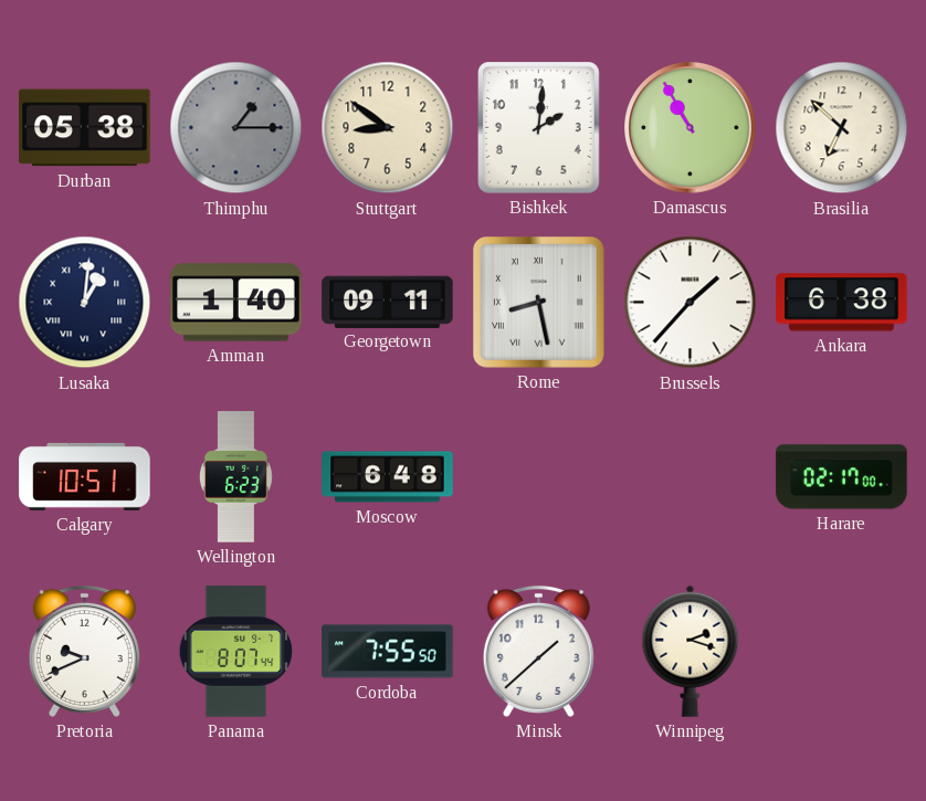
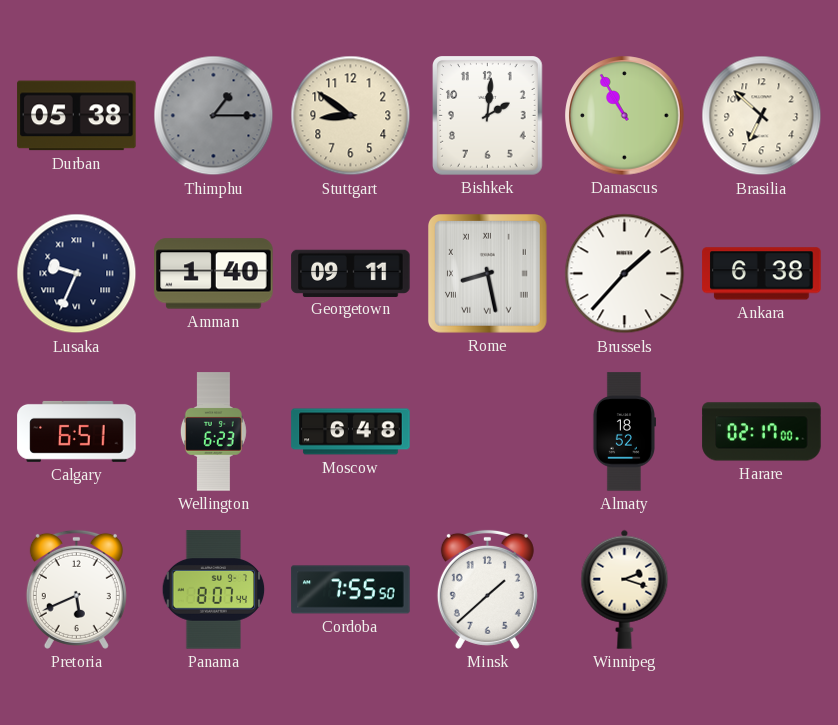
Lusaka: 1:01 -> 9:34 (77, 274)
Calgary: 10:51 -> 6:51 (77, 431)
Almaty: none -> 18:52 (624, 432)
Pretoria: 9:41 -> 5:41 (76, 589)
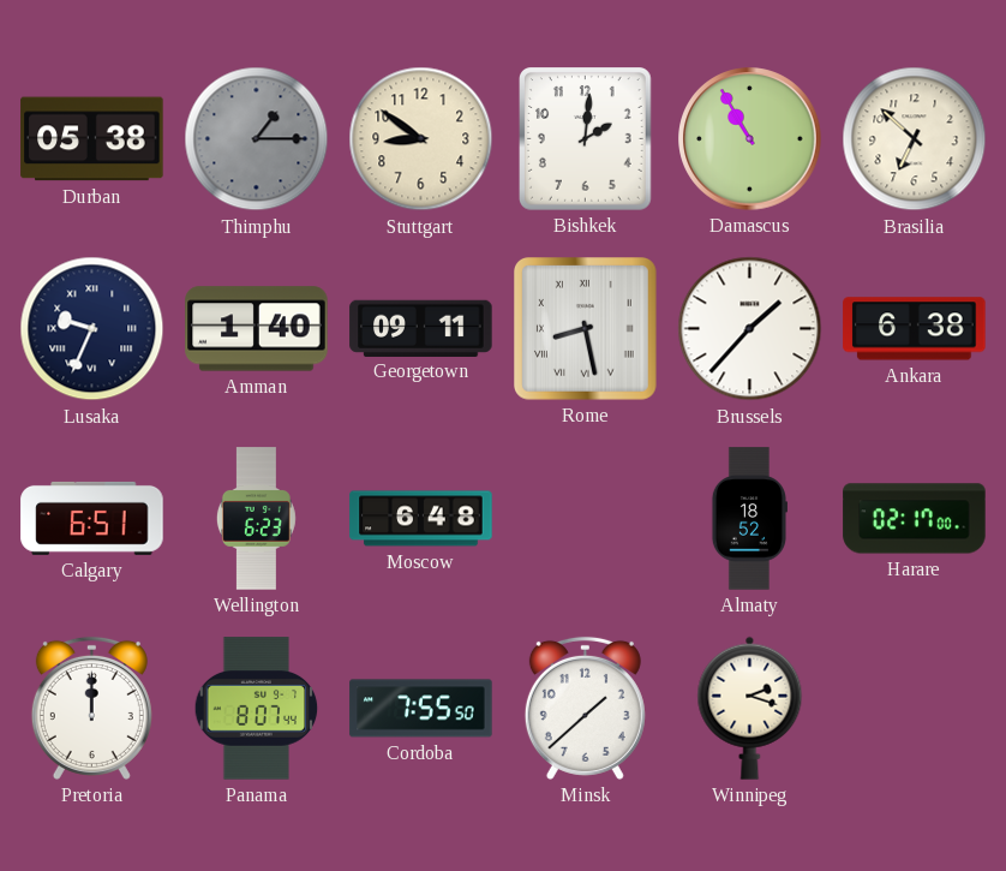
Pretoria: 5:41 -> 12:00 (91, 708)
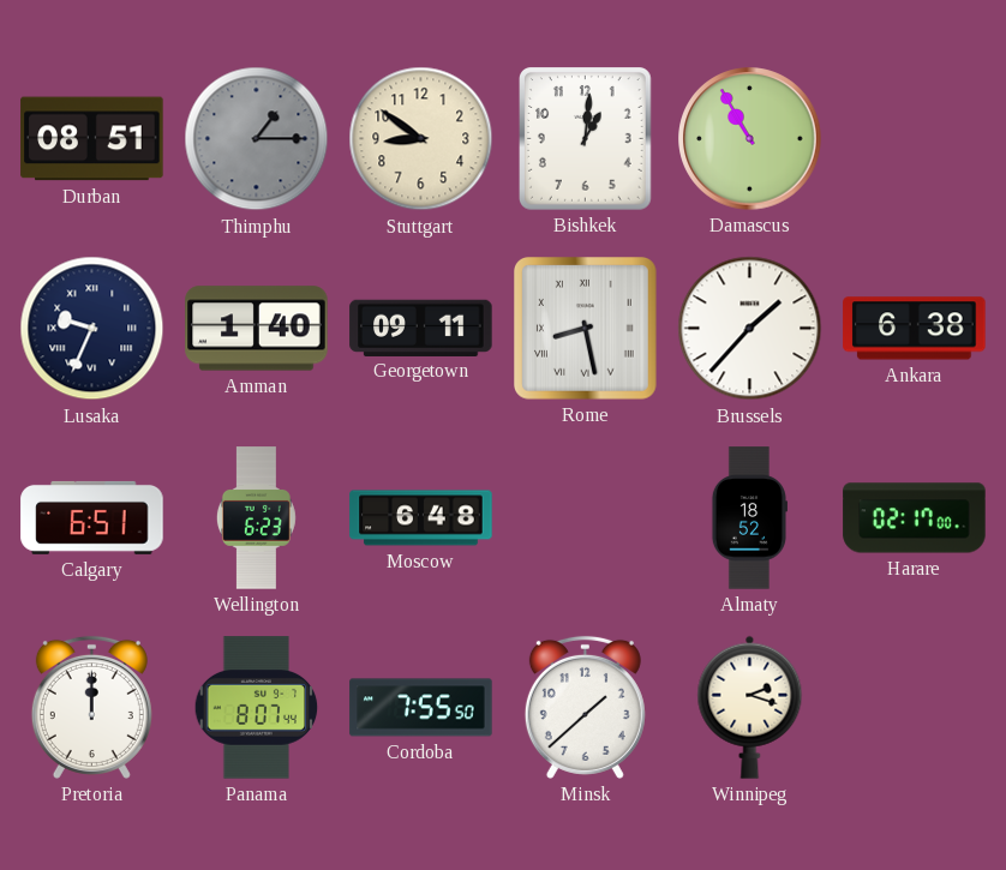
Durban: 05:38 -> 08:51 (92, 139)
Bishkek: 2:01 -> 1:01 (586, 139)
Brasilia: 6:52 -> none (915, 139)
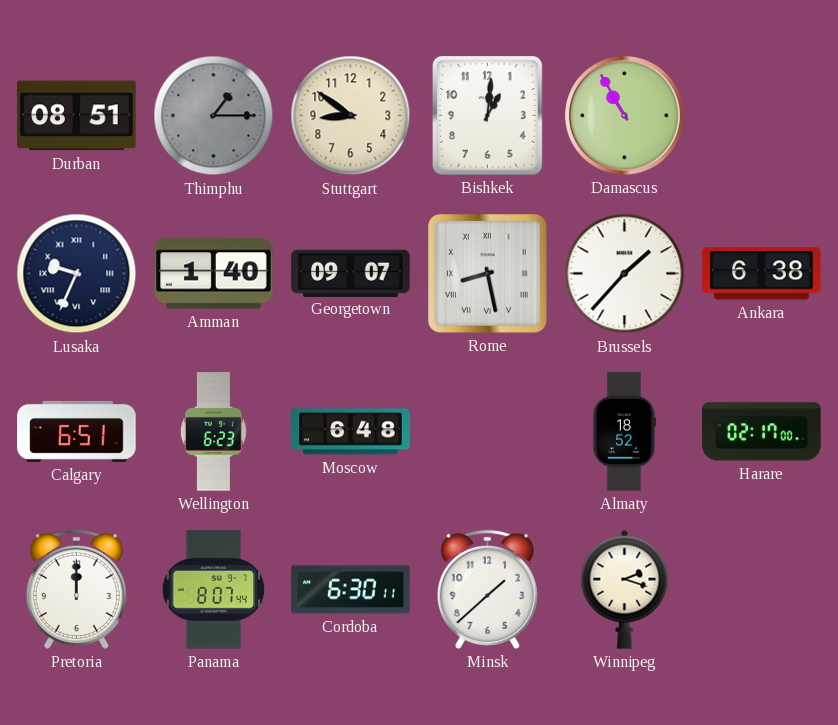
Georgetown: 09:11 -> 09:07 (351, 273)
Cordoba: 7:55 -> 6:30 (351, 590)
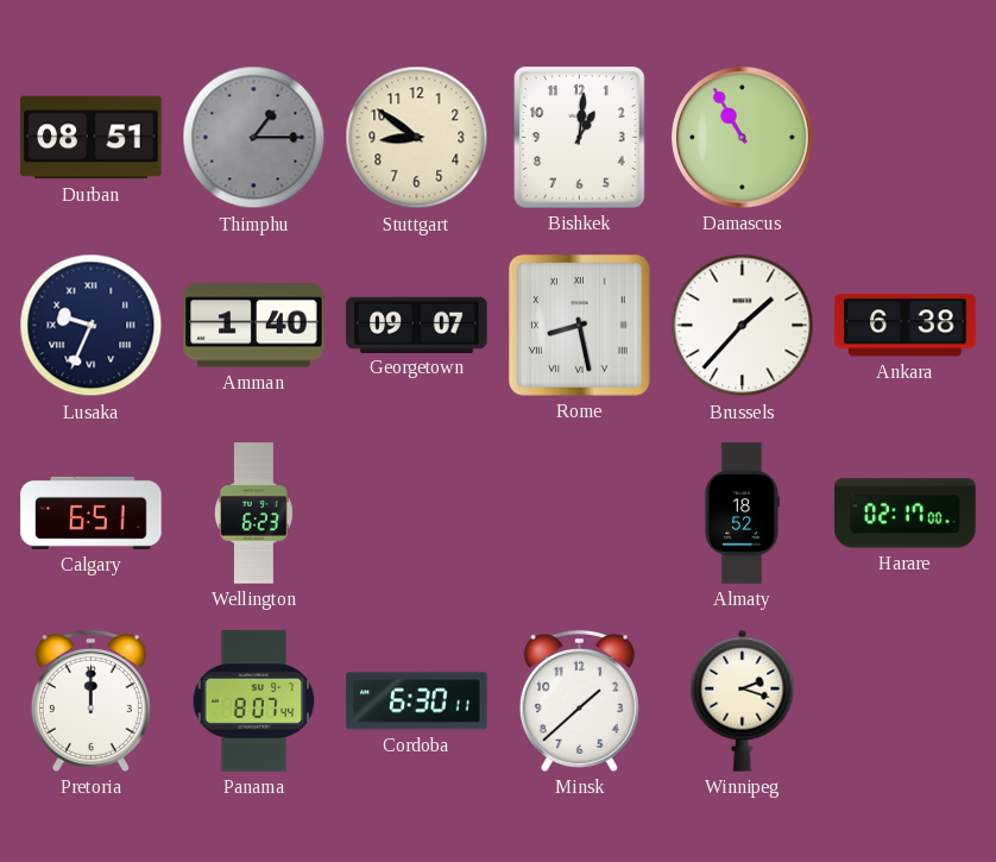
Moscow: 6:48 -> none (351, 432)
